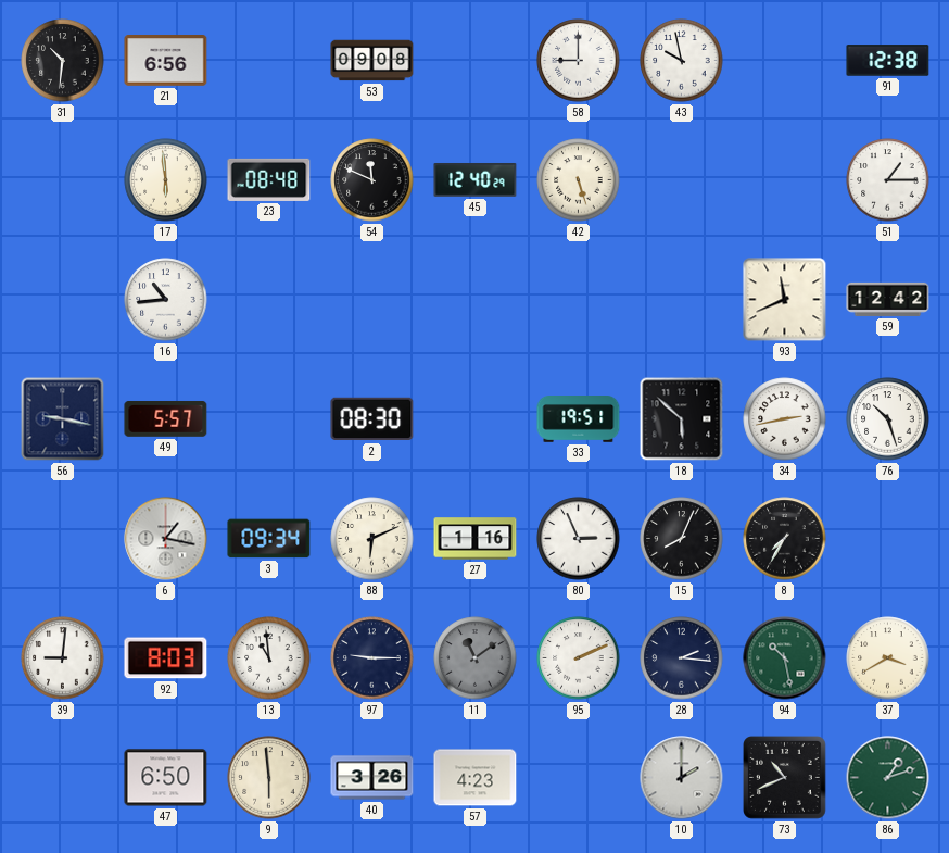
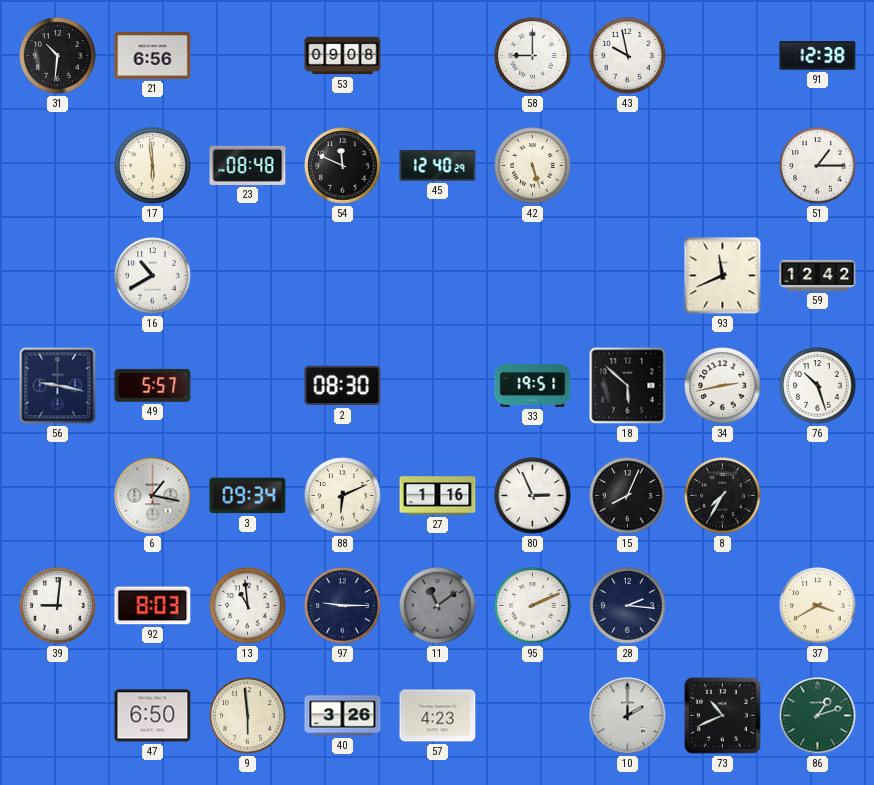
16: 10:44 -> 10:40 (153, 276)
94: 10:28 -> none (785, 658)
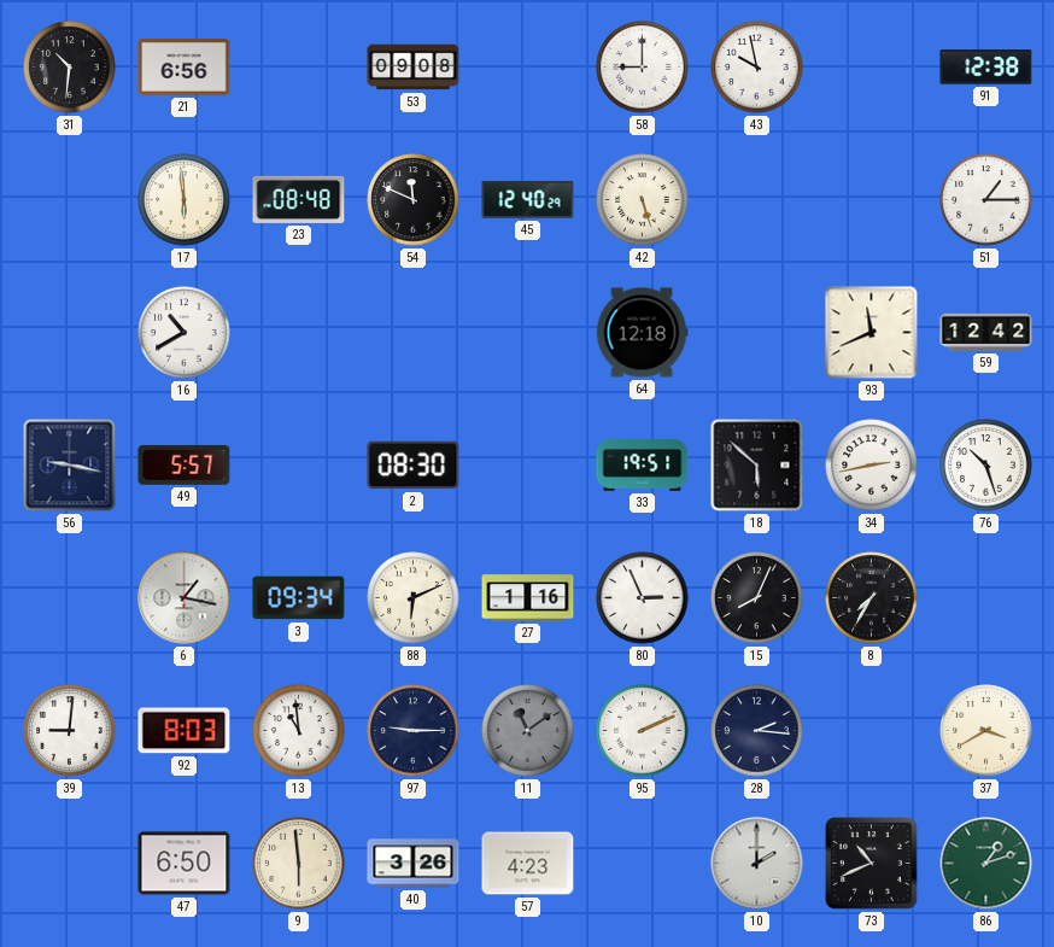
64: none -> 12:18 (642, 333)
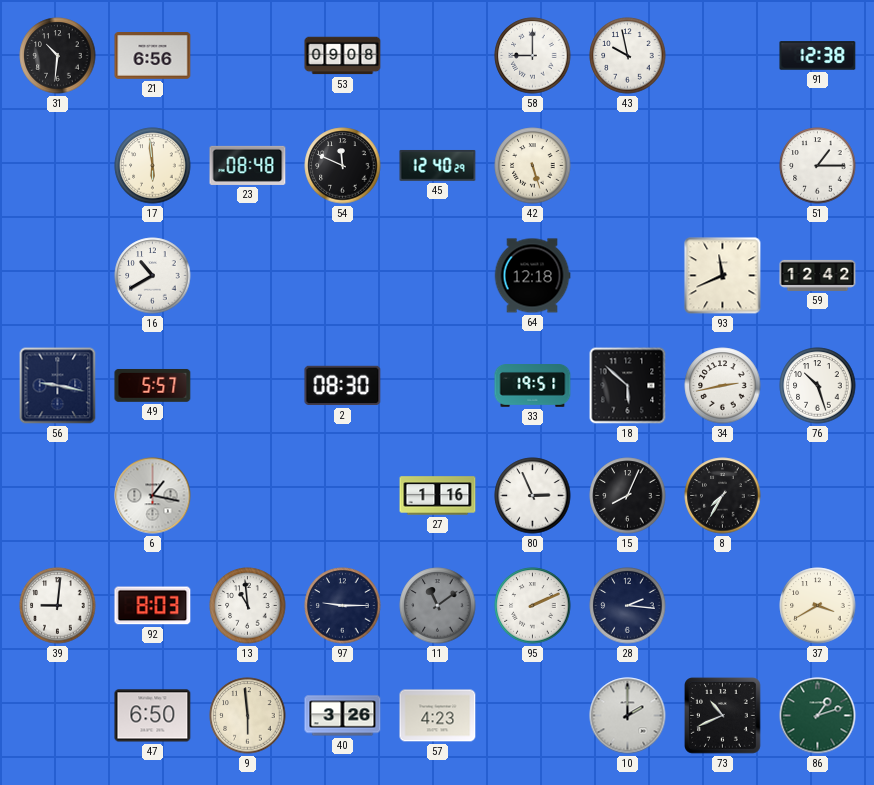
3: 09:34 -> none (299, 598)
88: 6:11 -> none (414, 598)
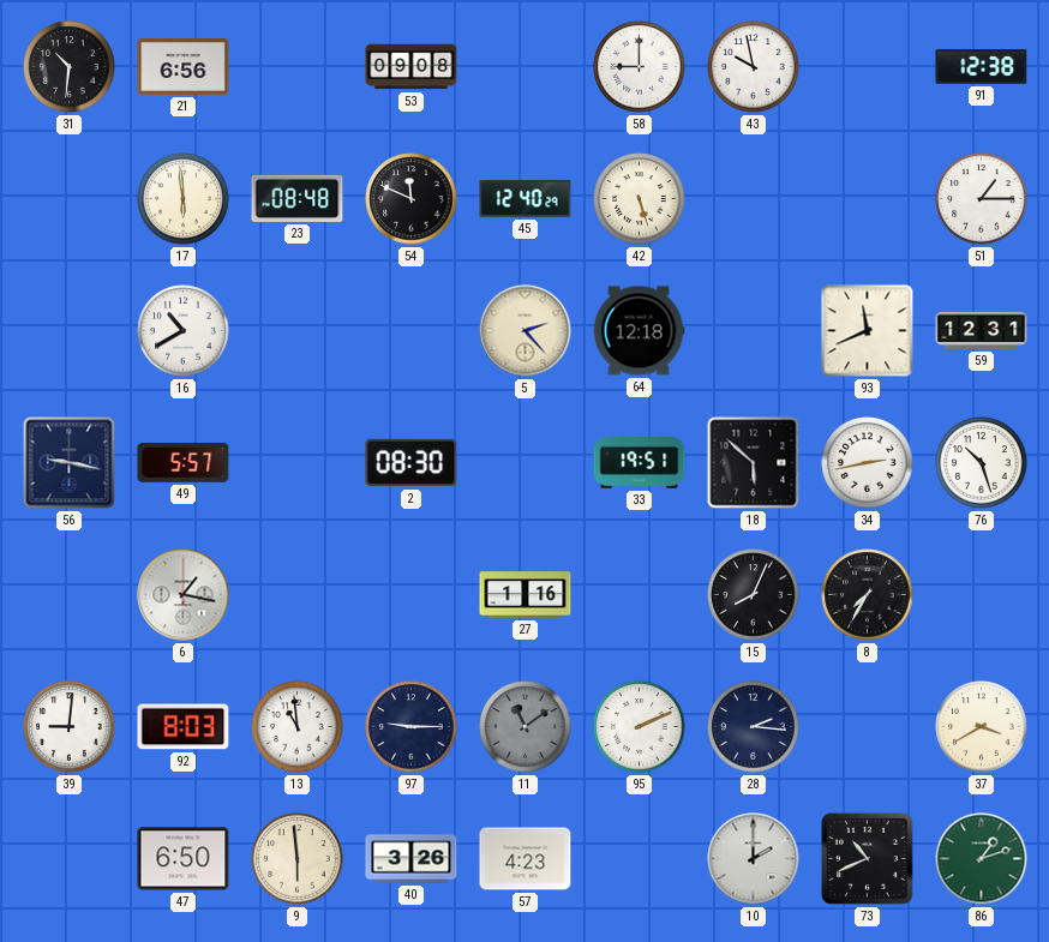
5: none -> 2:23 (526, 331)
59: 12:42 -> 12:31 (982, 330)
80: 2:56 -> none (533, 496)
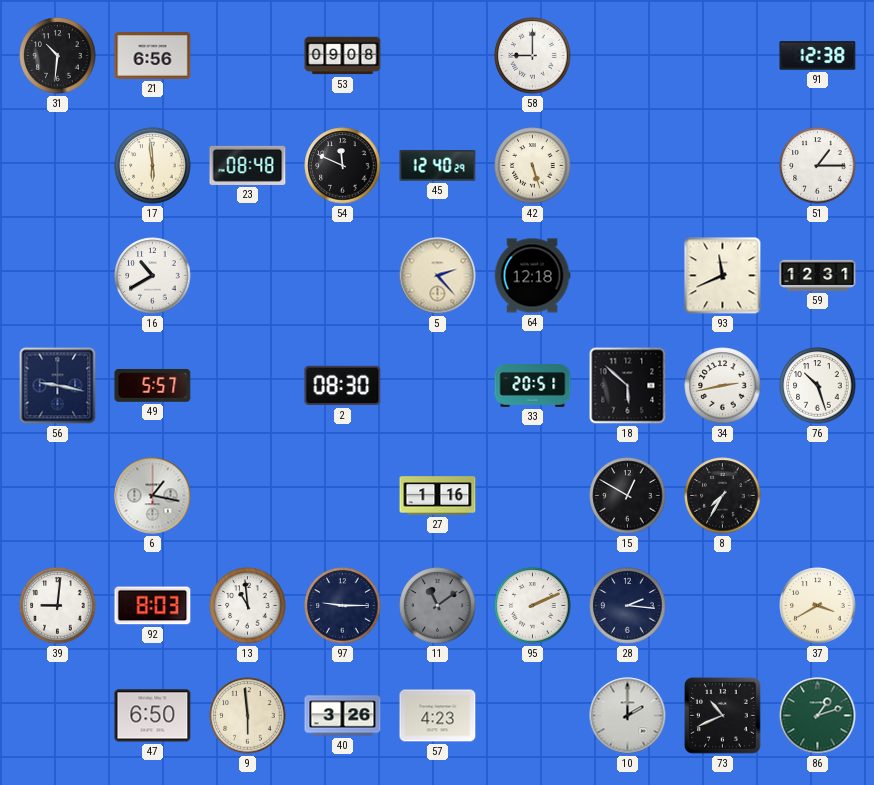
43: 9:58 -> none (754, 67)
33: 19:51 -> 20:51 (533, 386)
15: 8:04 -> 12:50 (628, 496)
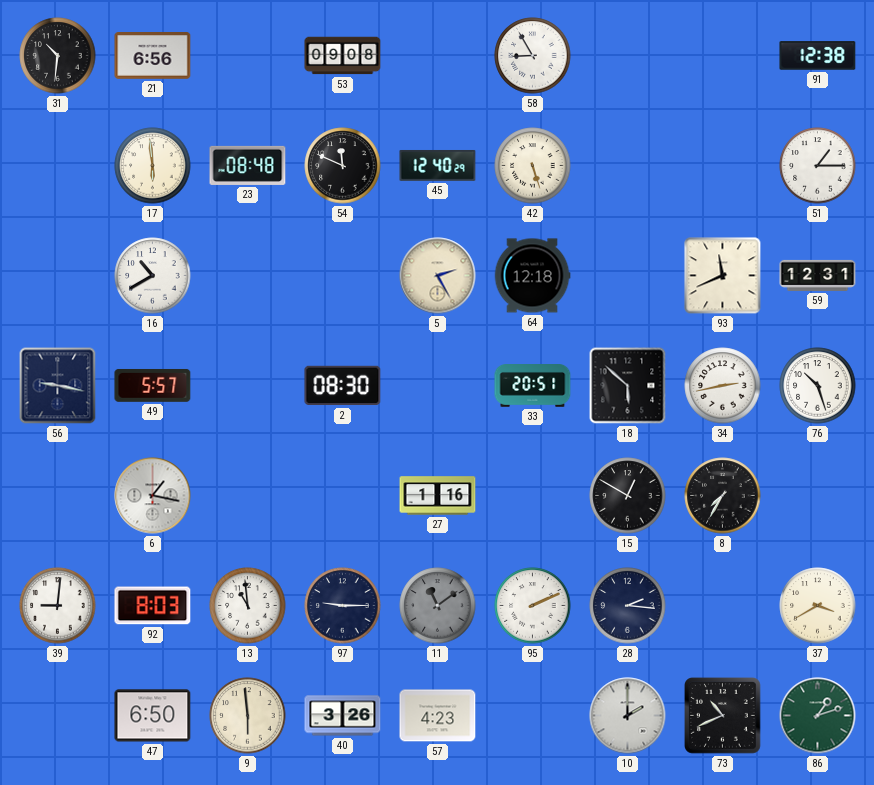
58: 9:00 -> 8:55 (533, 56)
5: 2:23 -> 2:25 (438, 276)
